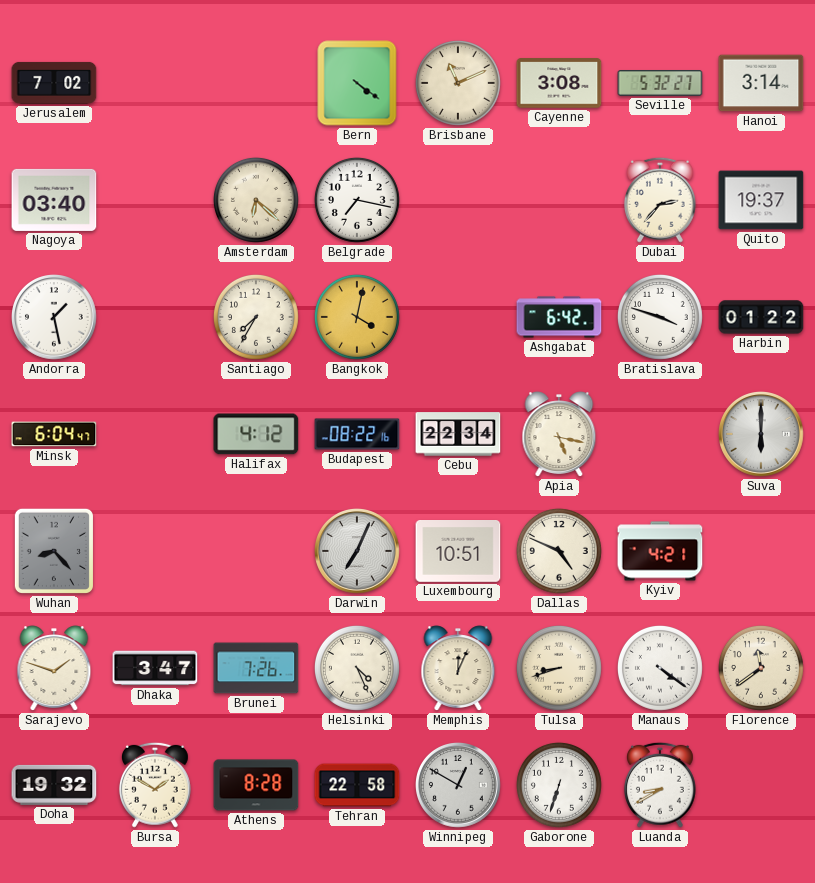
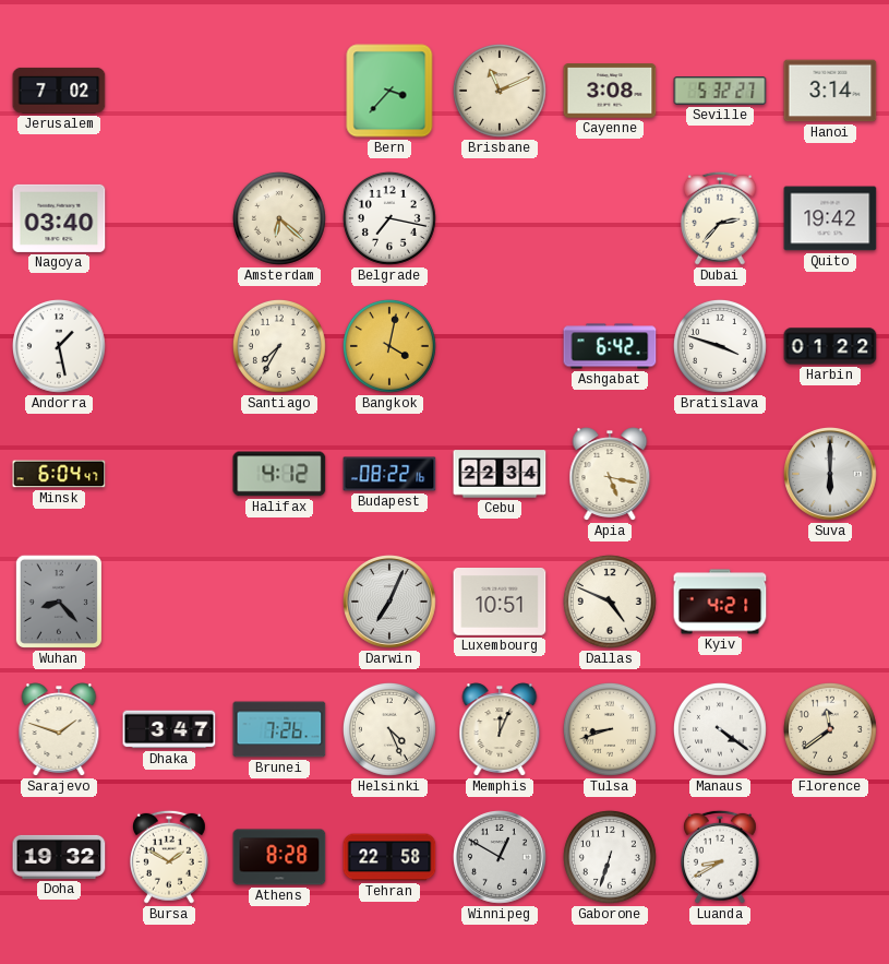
Bern: 4:21 -> 3:37 (389, 91)
Quito: 19:37 -> 19:42 (830, 218)
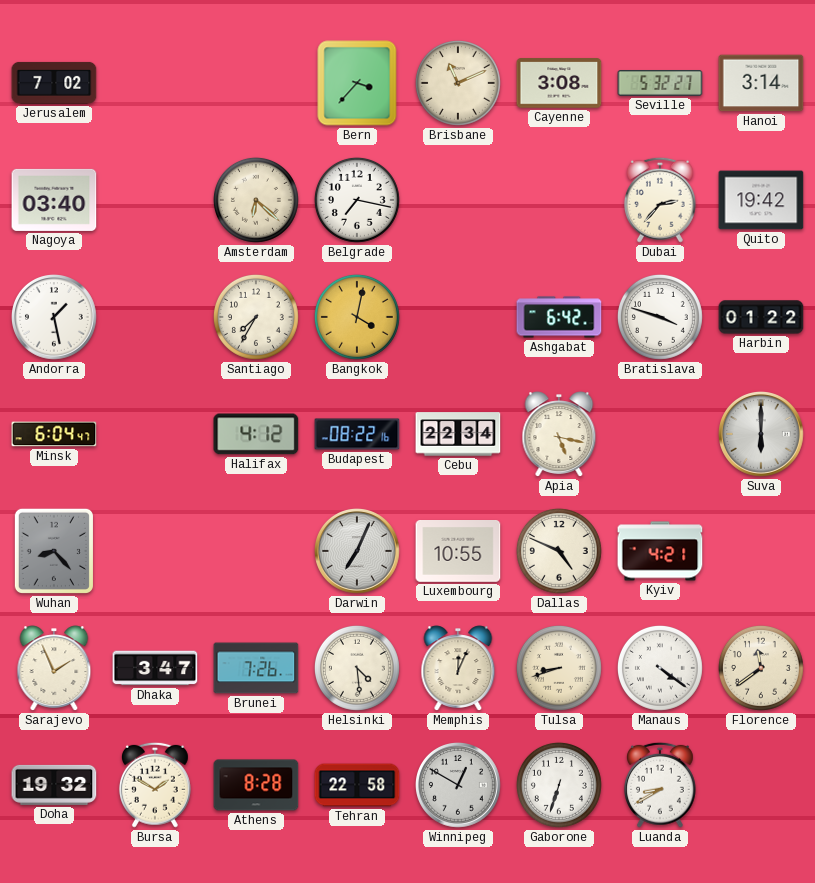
Luxembourg: 10:51 -> 10:55 (458, 552)
Sarajevo: 1:48 -> 1:56 (54, 668)
Helsinki: 4:26 -> 4:29 (357, 668)
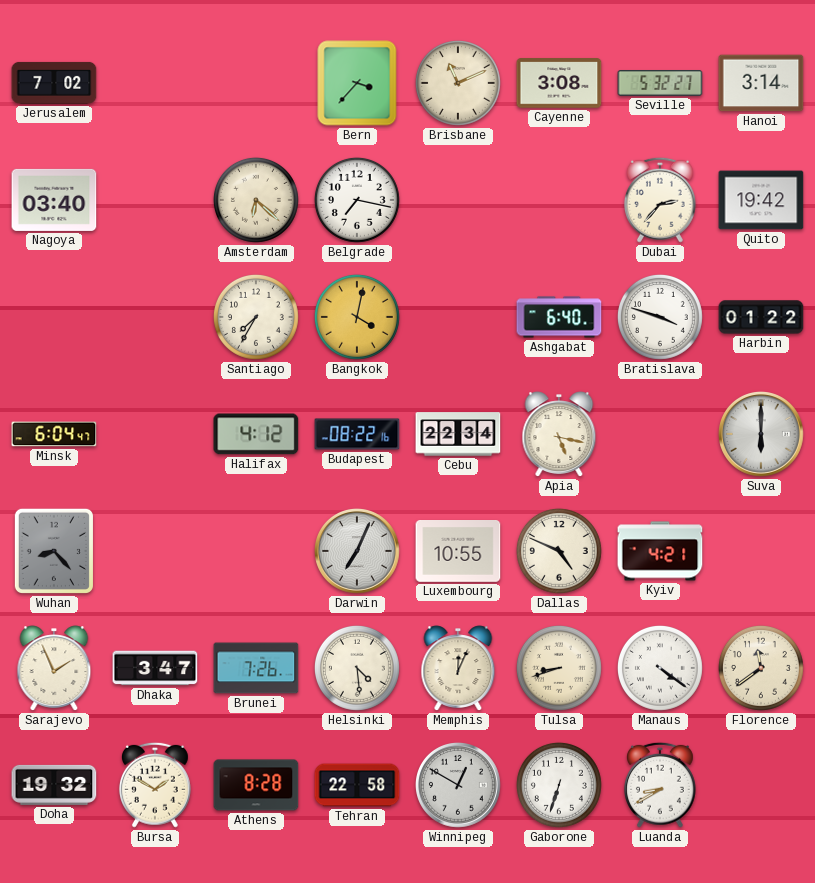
Andorra: 1:28 -> none (55, 318)
Ashgabat: 6:42 -> 6:40 (559, 317)
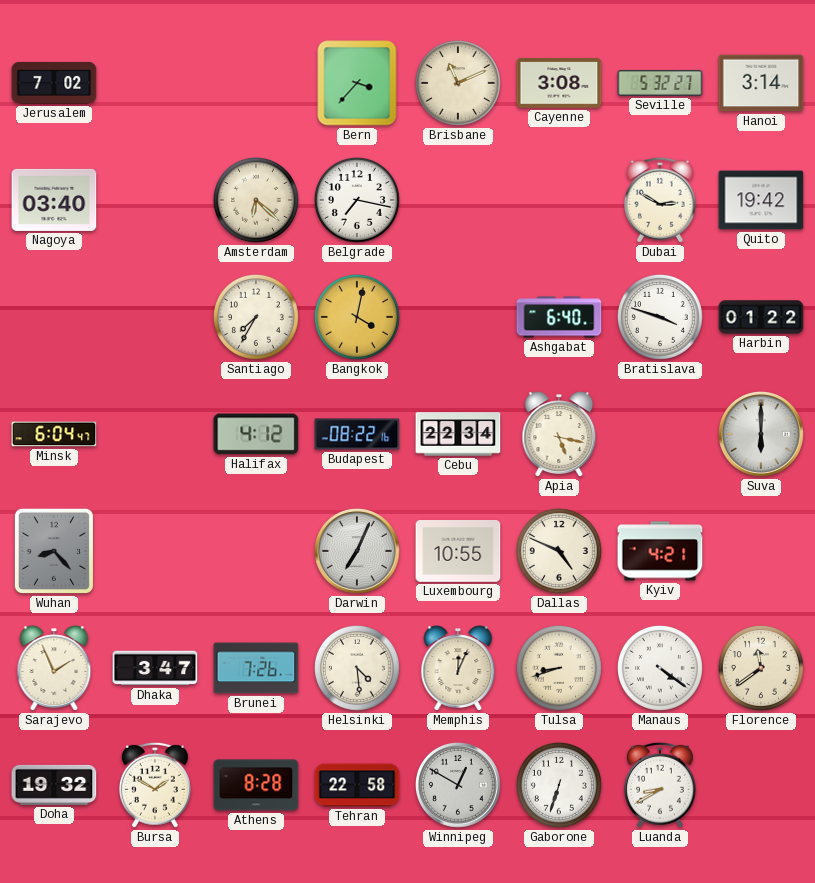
Dubai: 2:37 -> 2:50 (660, 200)
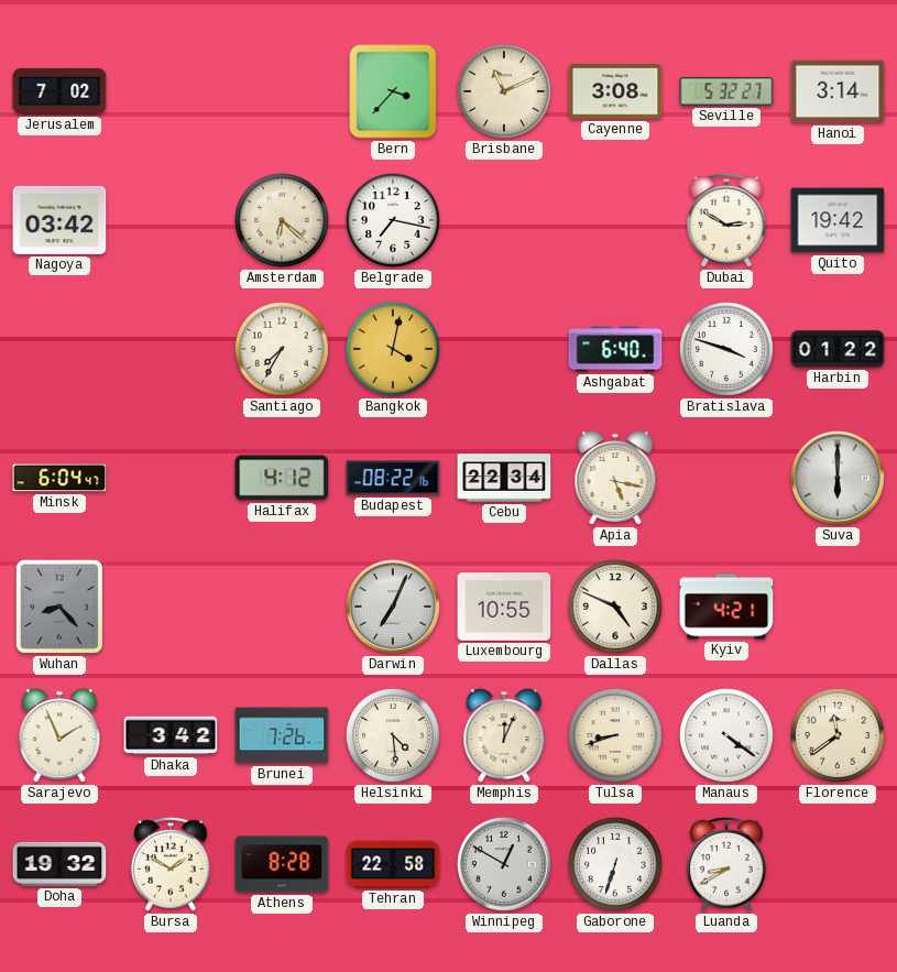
Nagoya: 03:40 -> 03:42 (59, 220)
Dhaka: 3:47 -> 3:42 (171, 735)
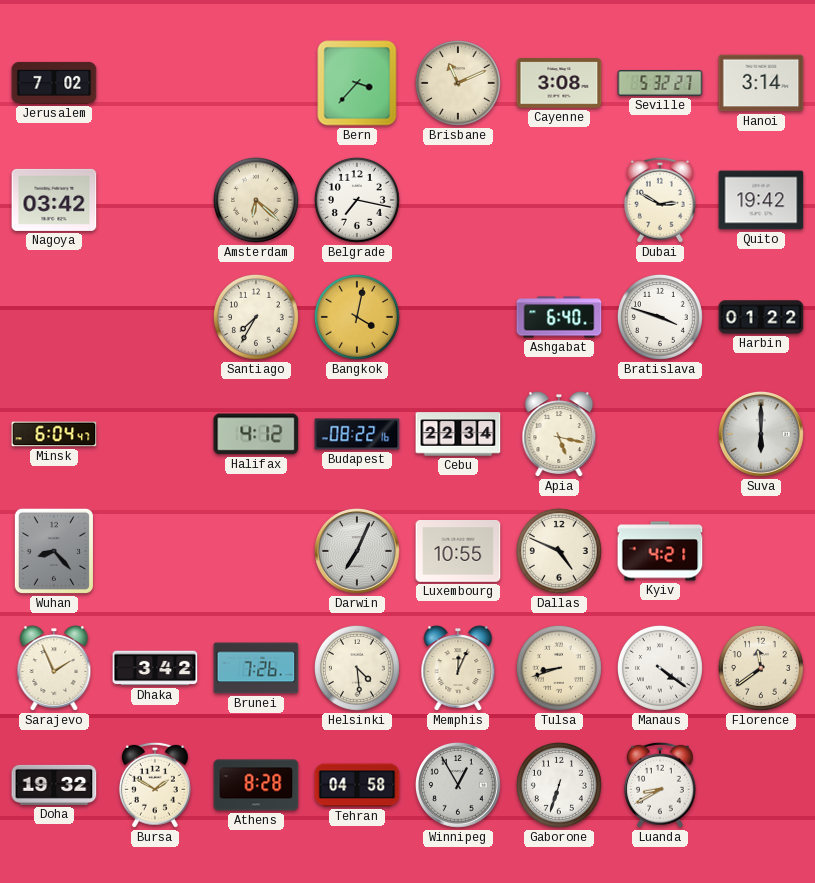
Tehran: 22:58 -> 04:58 (357, 785)
Winnipeg: 12:50 -> 12:55 (459, 786)
